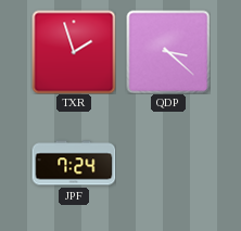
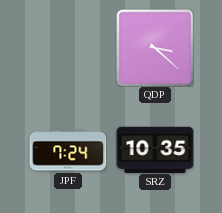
TXR: 1:57 -> none (74, 52)
SRZ: none -> 10:35 (155, 149)
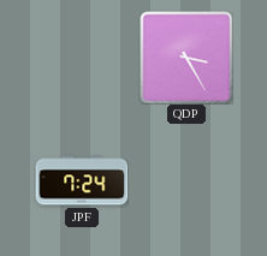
QDP: 3:22 -> 3:25 (186, 58)
SRZ: 10:35 -> none (155, 149)
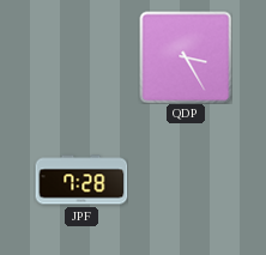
JPF: 7:24 -> 7:28 (81, 180)
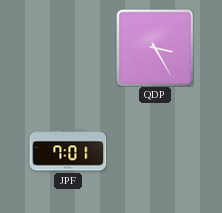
JPF: 7:28 -> 7:01 (68, 150)
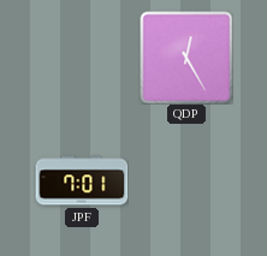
QDP: 3:25 -> 12:25 (186, 58)
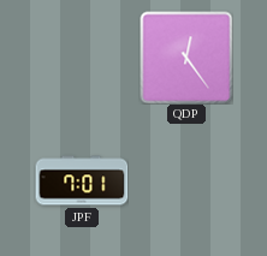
QDP: 12:25 -> 12:24 (186, 58)
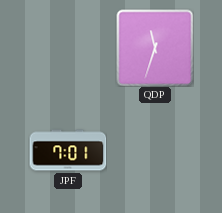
QDP: 12:24 -> 11:33 (155, 48)
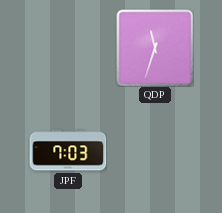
JPF: 7:01 -> 7:03 (68, 150)
